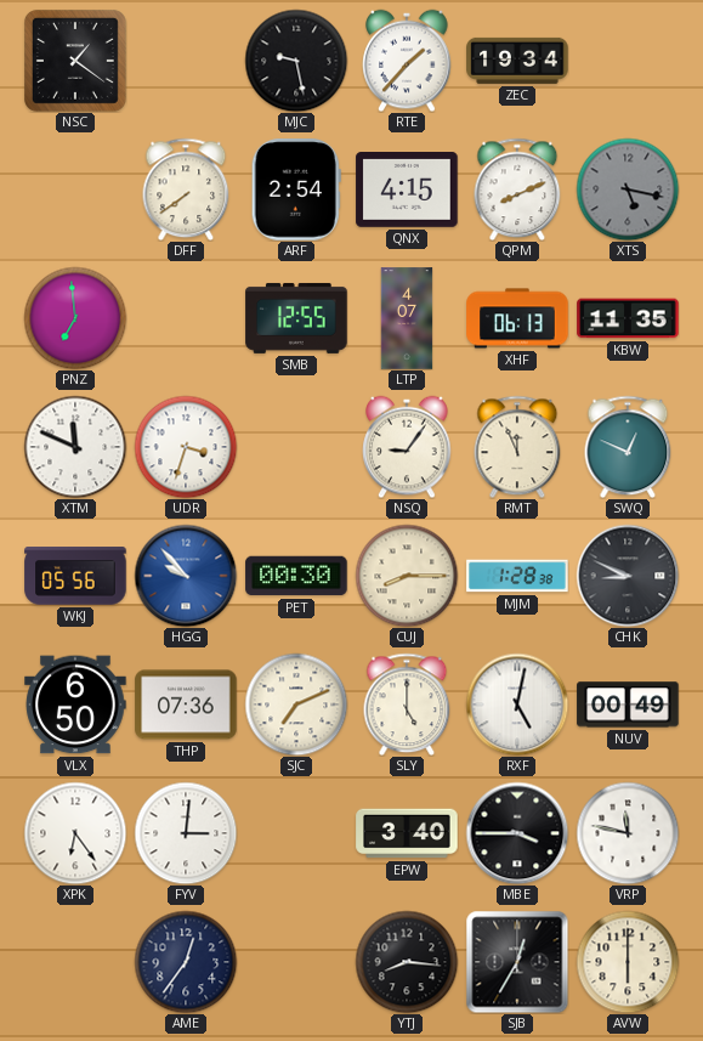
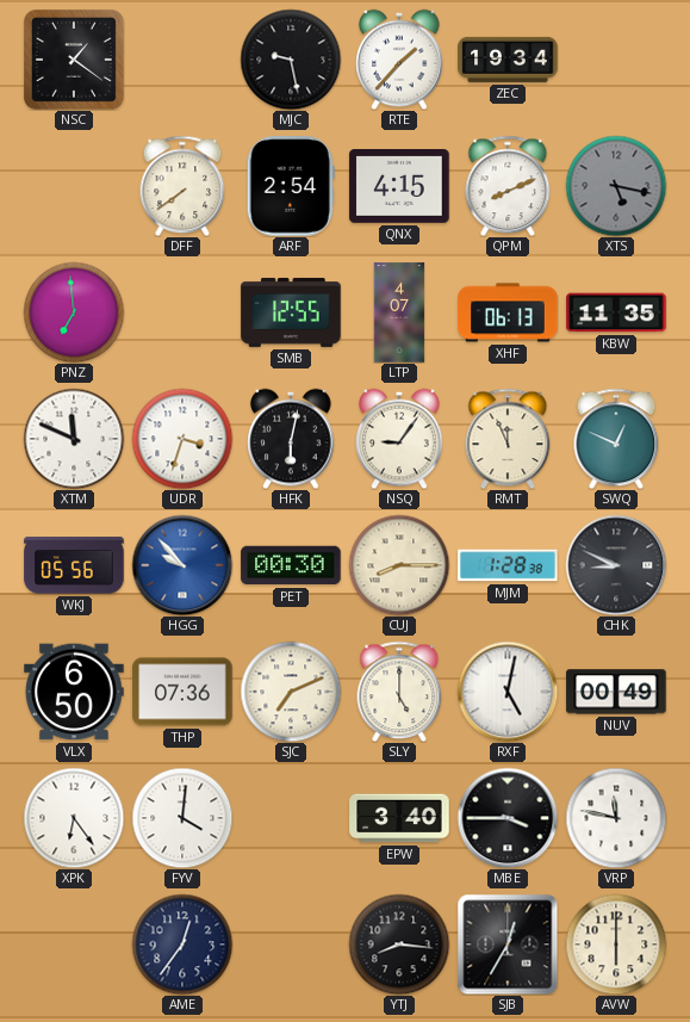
HFK: none -> 6:02 (291, 439)
FYV: 3:01 -> 4:01 (182, 818)
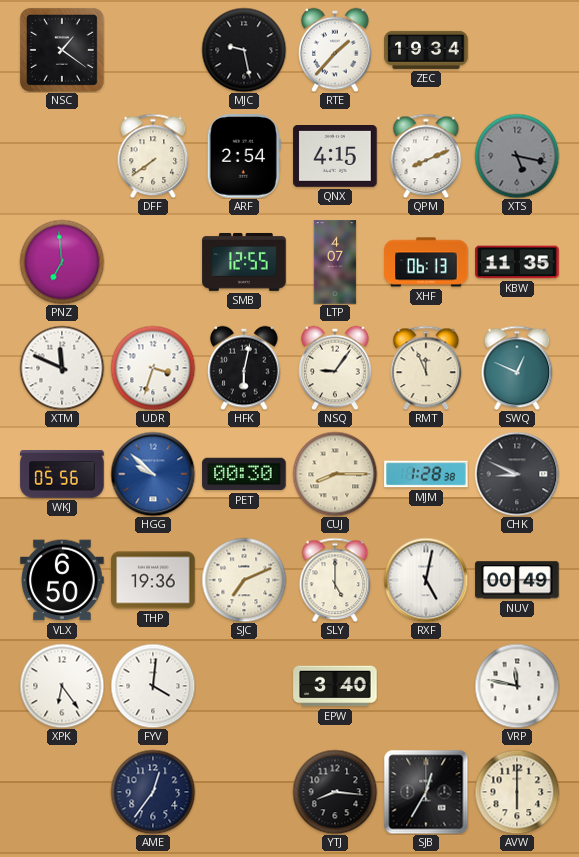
HGG: 9:53 -> 9:52 (153, 474)
THP: 07:36 -> 19:36 (153, 580)
MBE: 3:45 -> none (508, 818)
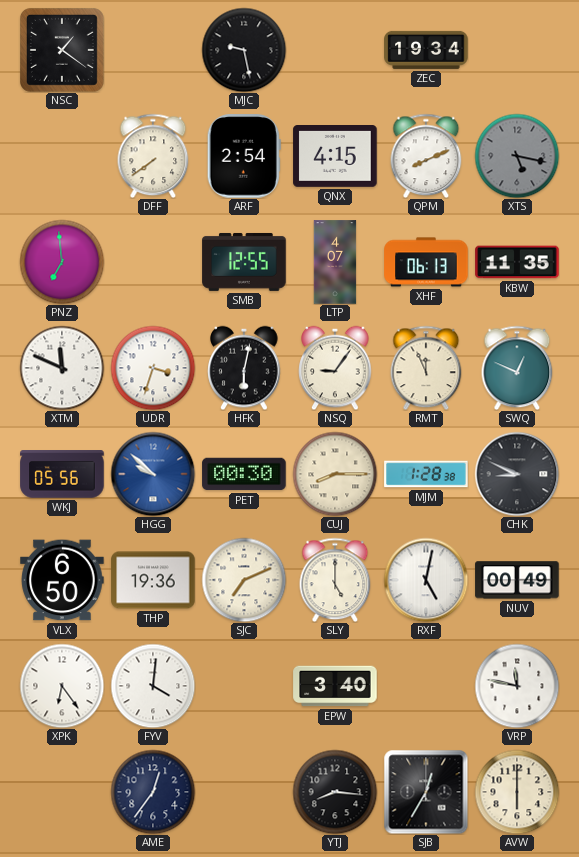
RTE: 1:37 -> none (335, 50)
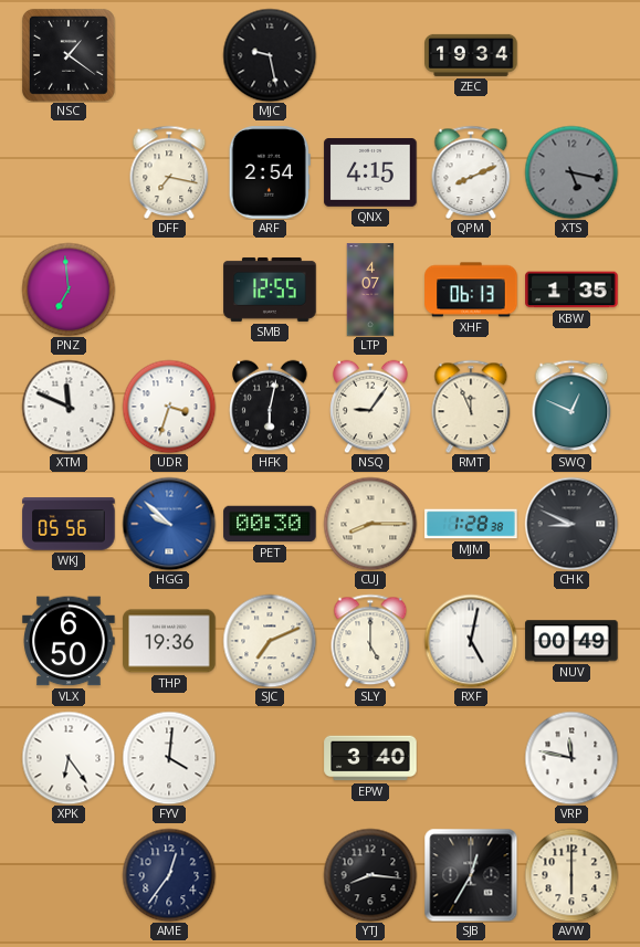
DFF: 7:39 -> 7:17 (169, 172)
KBW: 11:35 -> 1:35 (571, 290)
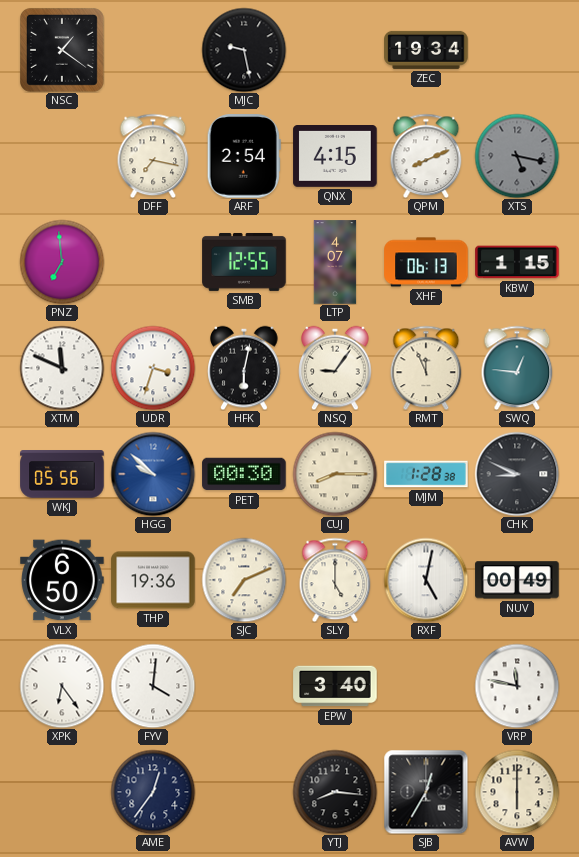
KBW: 1:35 -> 1:15 (517, 262)
SWQ: 12:49 -> 12:46 (517, 368)
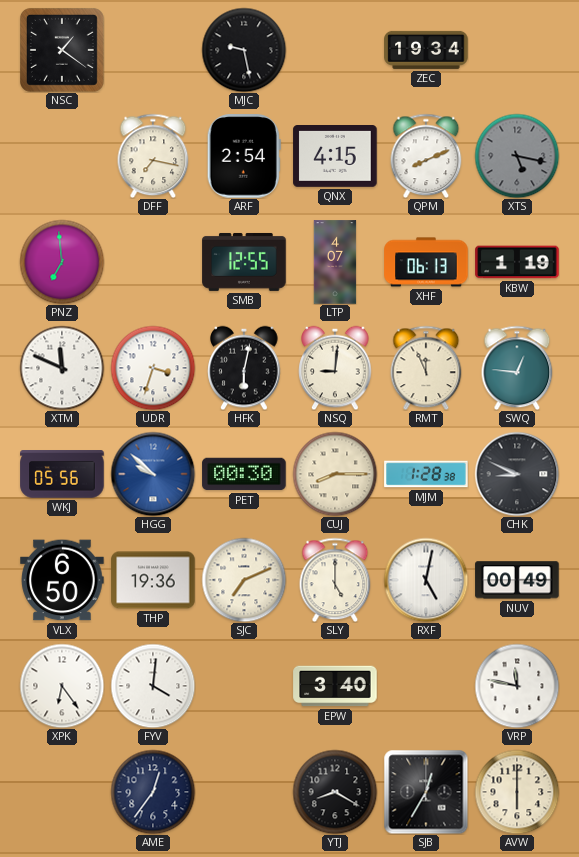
KBW: 1:15 -> 1:19 (517, 262)
NSQ: 9:06 -> 9:01 (335, 368)
YTJ: 8:16 -> 8:20 (335, 792)
